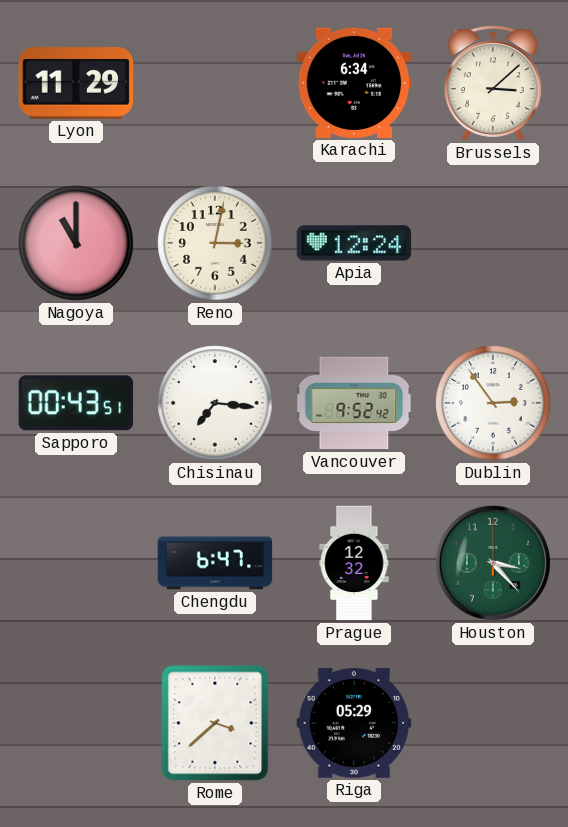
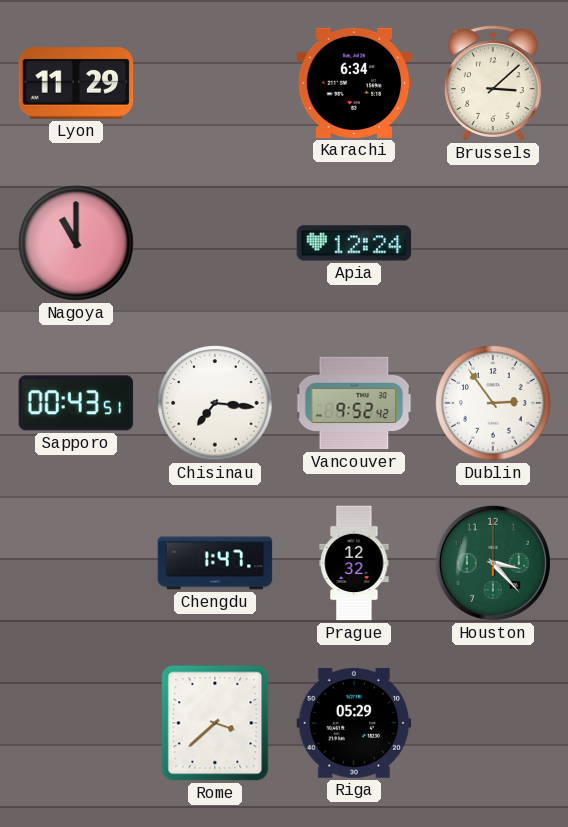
Reno: 3:02 -> none (215, 243)
Chengdu: 6:47 -> 1:47 (215, 563)
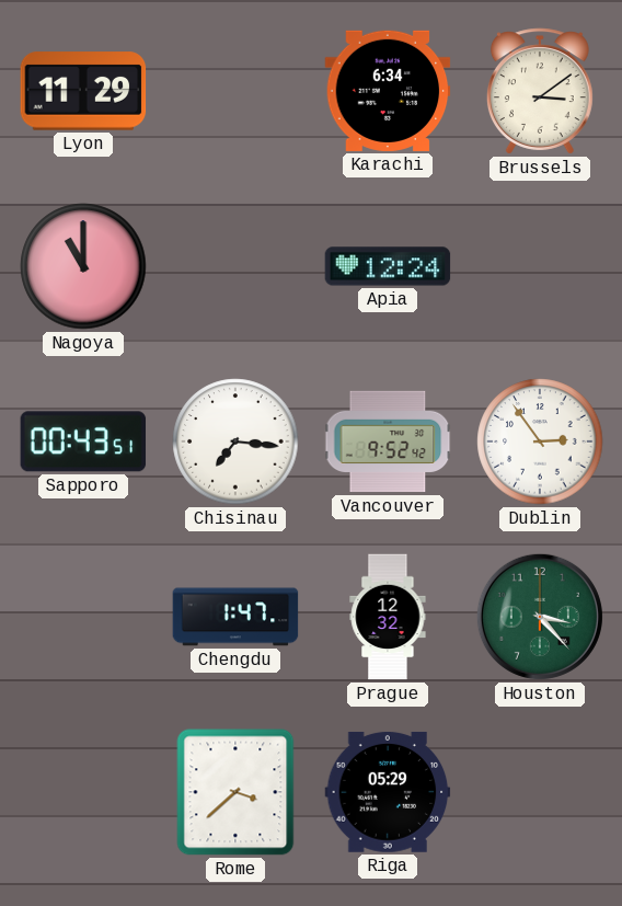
Brussels: 3:08 -> 3:09 (540, 91)
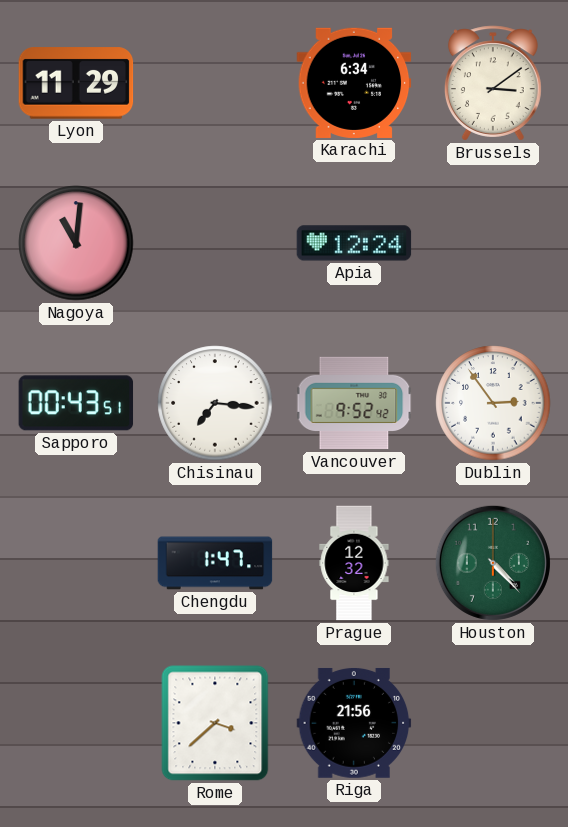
Nagoya: 11:00 -> 11:01 (76, 243)
Houston: 3:23 -> 4:23 (493, 563)
Riga: 05:29 -> 21:56 (354, 723)
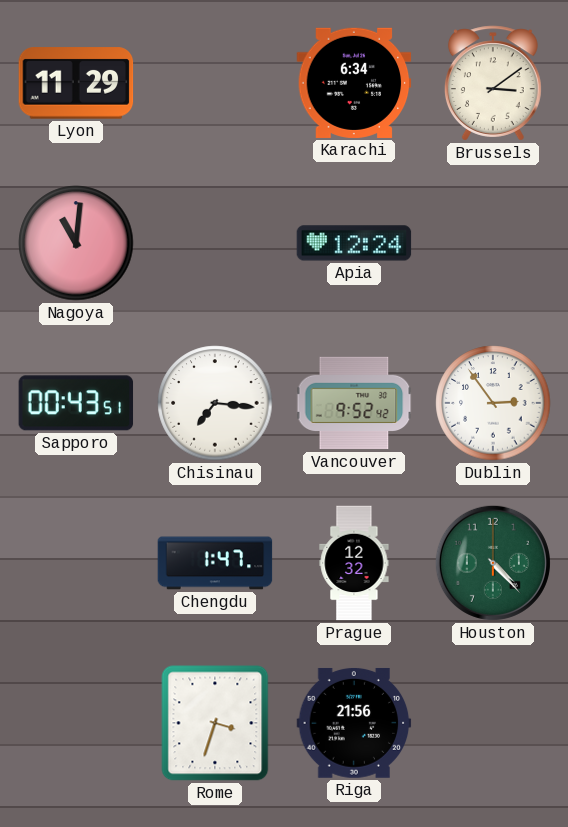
Rome: 3:38 -> 3:33 (215, 723)
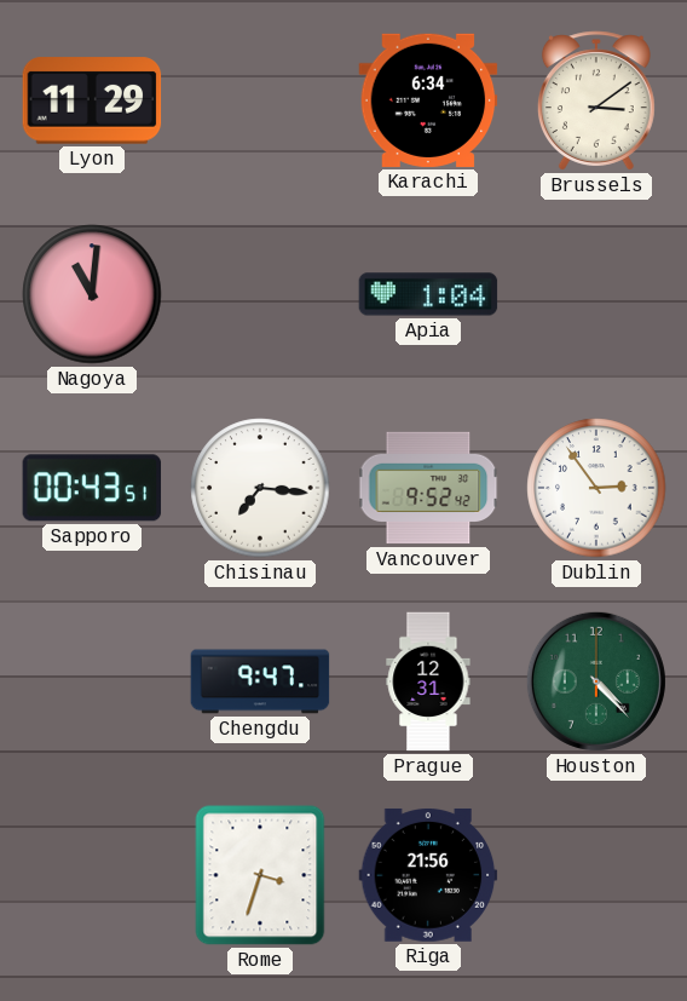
Apia: 12:24 -> 1:04 (428, 294)
Chengdu: 1:47 -> 9:47 (260, 681)
Prague: 12:32 -> 12:31 (428, 681)
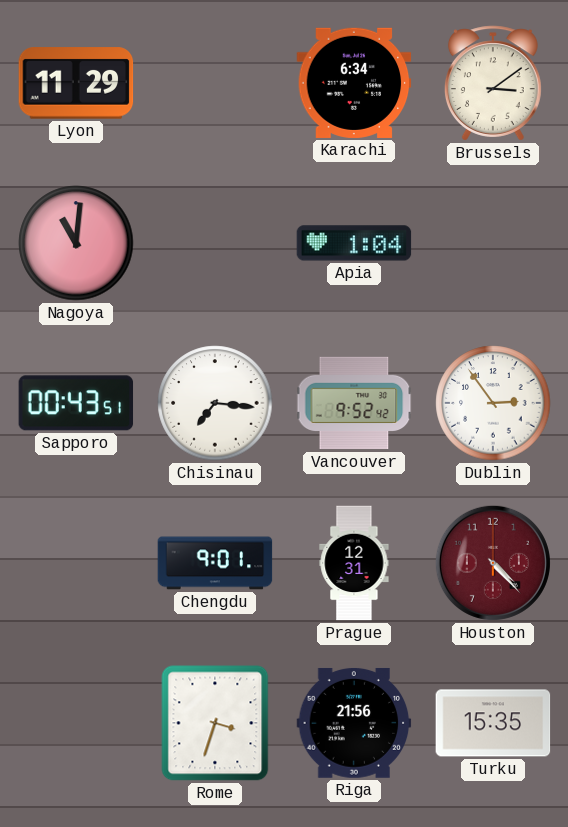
Chengdu: 9:47 -> 9:01 (215, 563)
Houston dial: green -> burgundy (493, 563)
Turku: none -> 15:35 (493, 723)
